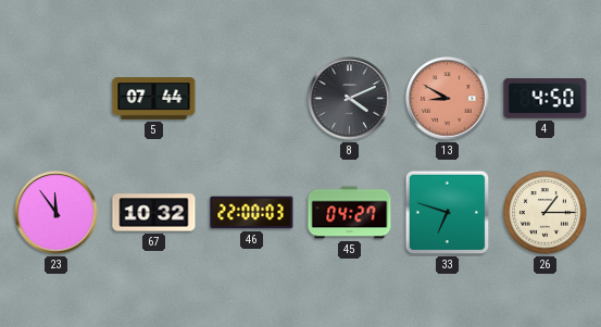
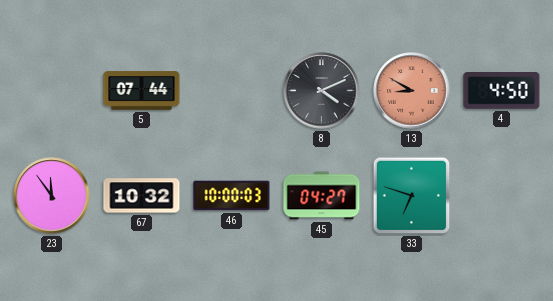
46: 22:00 -> 10:00 (232, 196)
26: 1:15 -> none (546, 213)
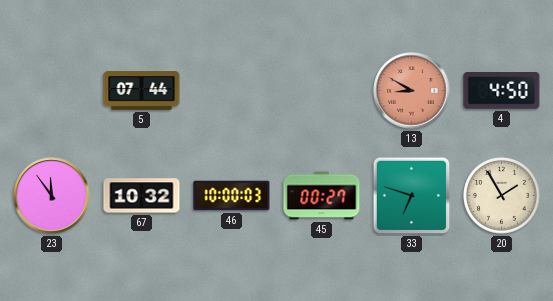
8: 4:11 -> none (322, 91)
45: 04:27 -> 00:27 (322, 196)
20: none -> 1:55 (502, 196)
